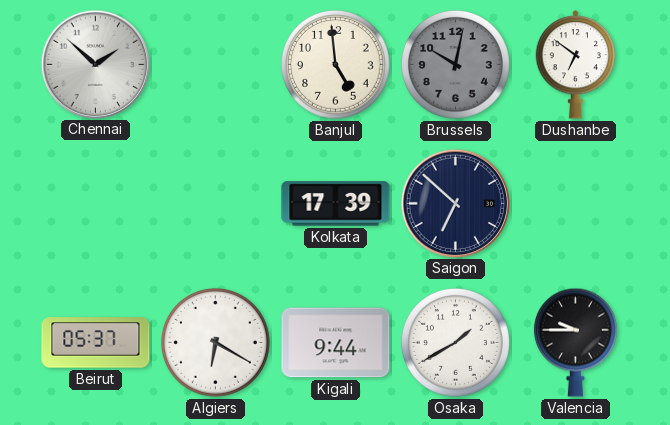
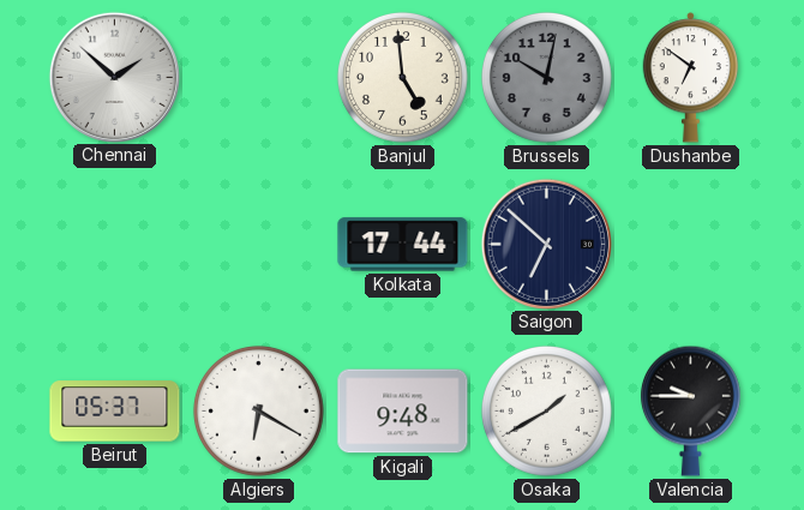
Kolkata: 17:39 -> 17:44 (403, 245)
Kigali: 9:44 -> 9:48 (403, 412)
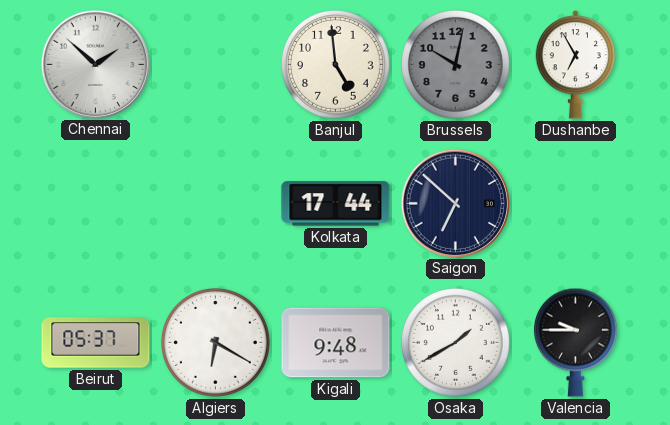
Dushanbe: 6:51 -> 6:55 (576, 65)
